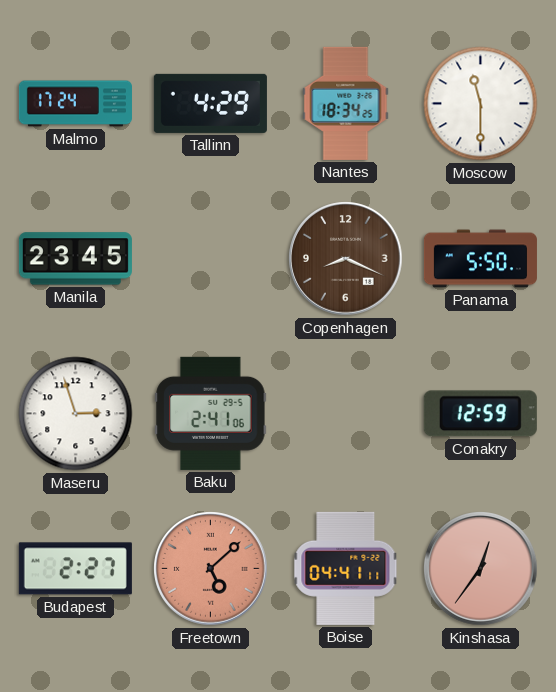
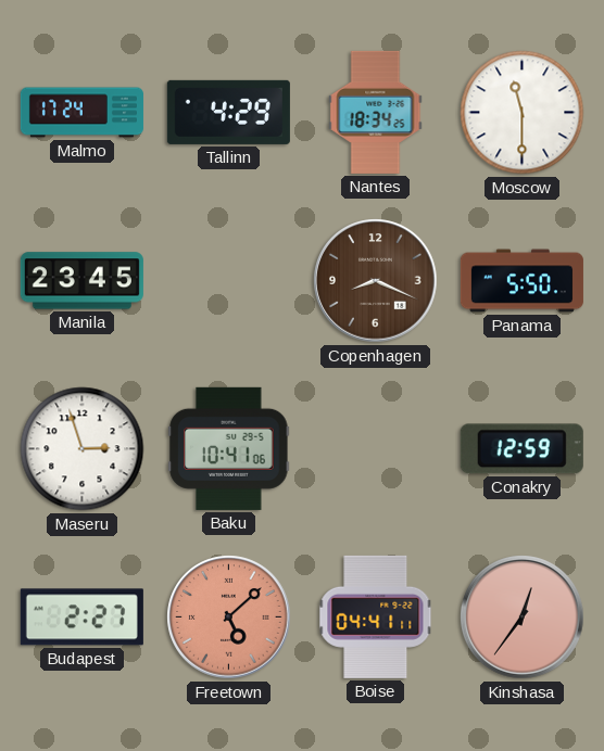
Baku: 2:41 -> 10:41 (229, 448)
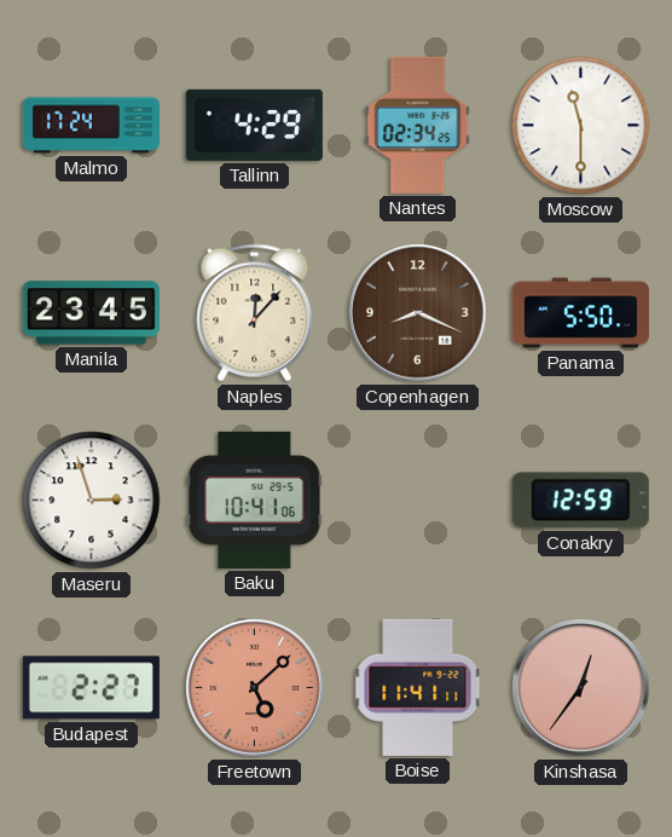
Nantes: 18:34 -> 02:34 (418, 125)
Naples: none -> 12:07 (255, 313)
Boise: 04:41 -> 11:41 (418, 687)
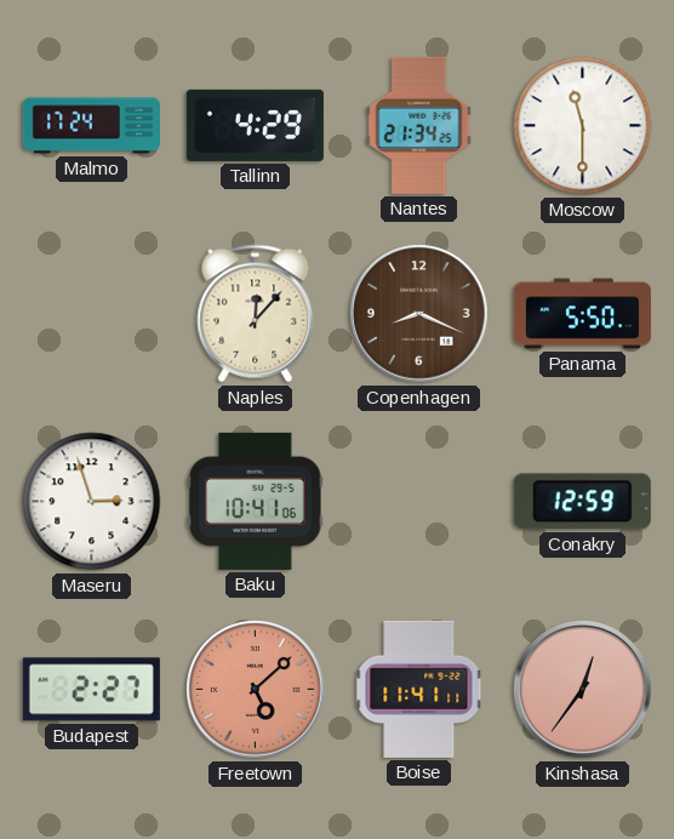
Nantes: 02:34 -> 21:34 (419, 125)
Manila: 23:45 -> none (91, 313)
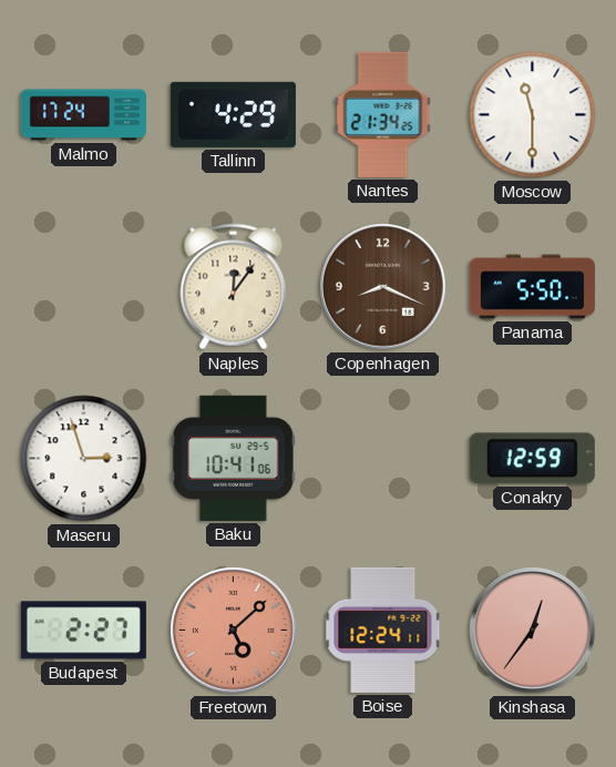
Naples: 12:07 -> 12:06 (234, 287)
Boise: 11:41 -> 12:24 (383, 630)
